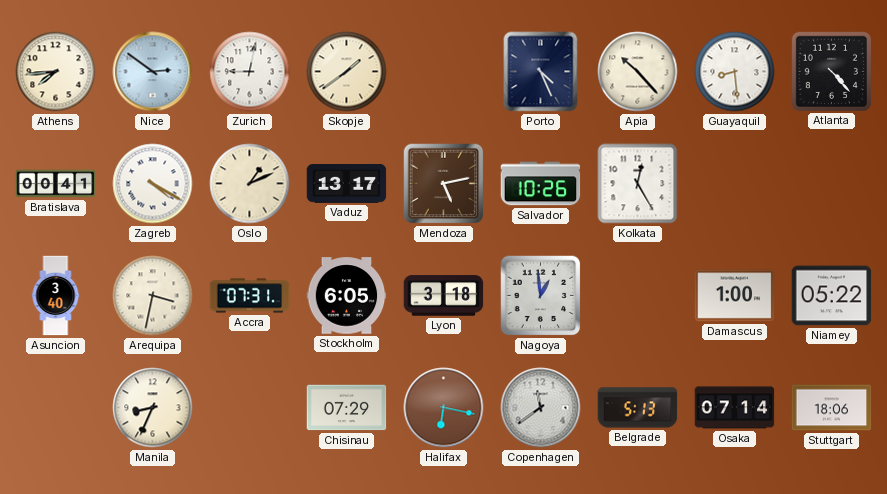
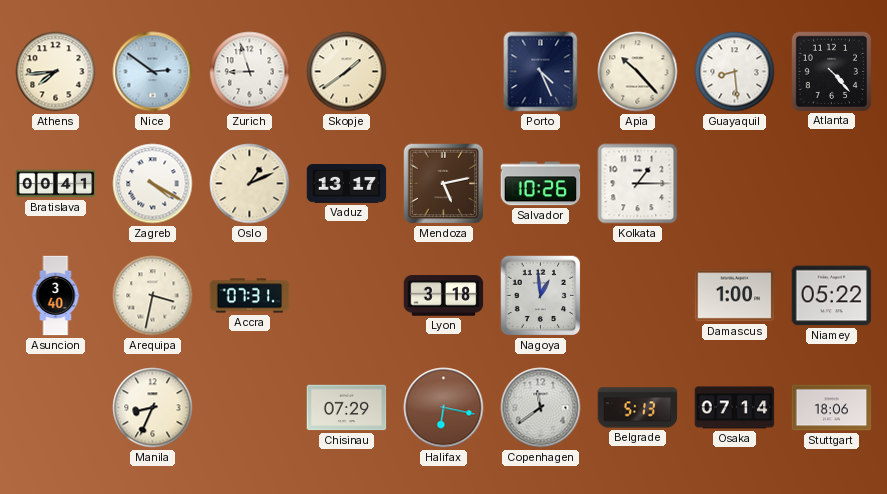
Zurich: 9:02 -> 8:57 (250, 72)
Kolkata: 12:25 -> 1:15 (638, 184)
Stockholm: 6:05 -> none (347, 296)
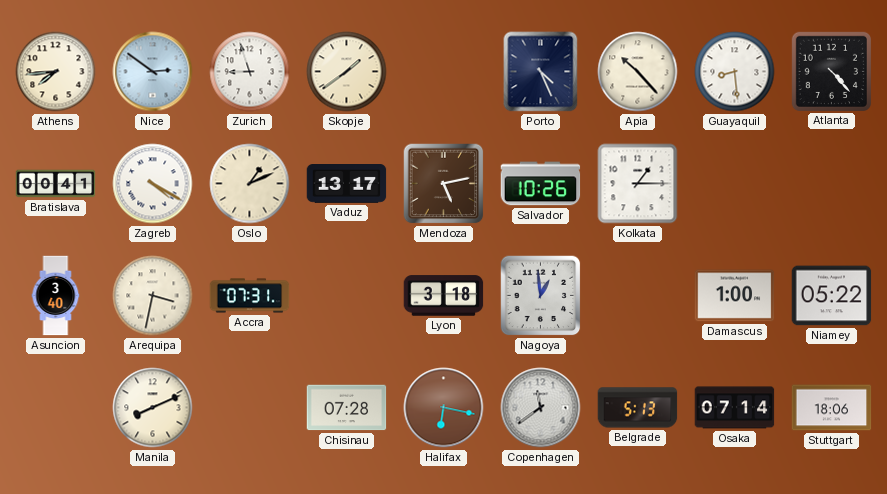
Manila: 8:34 -> 8:11 (153, 408)
Chisinau: 07:29 -> 07:28 (347, 408)
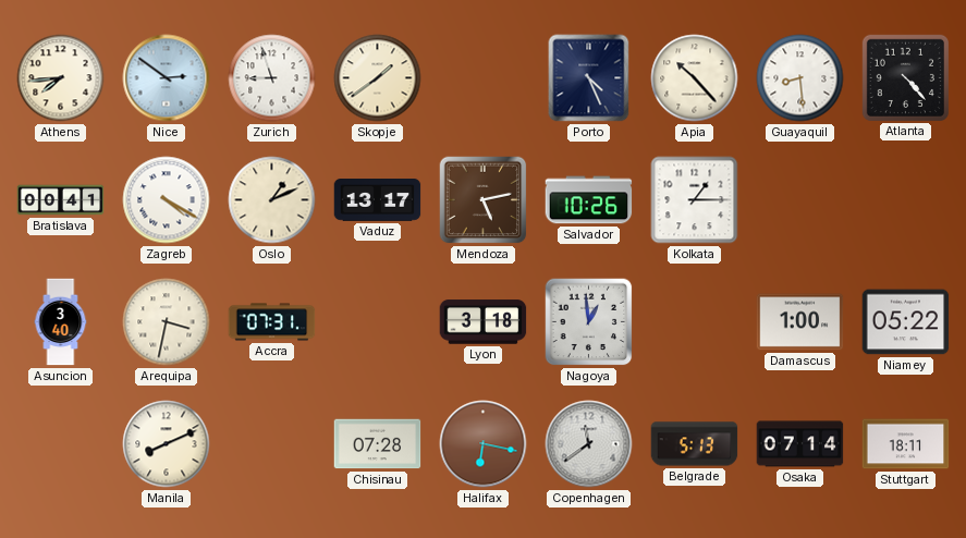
Stuttgart: 18:06 -> 18:11 (906, 444)
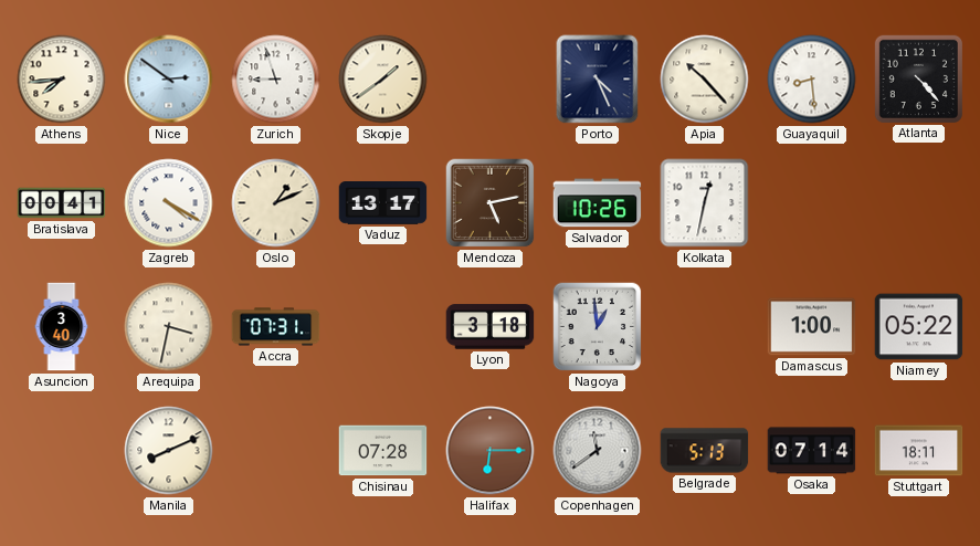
Kolkata: 1:15 -> 12:32 (705, 203)
Halifax: 6:17 -> 6:15 (491, 451)
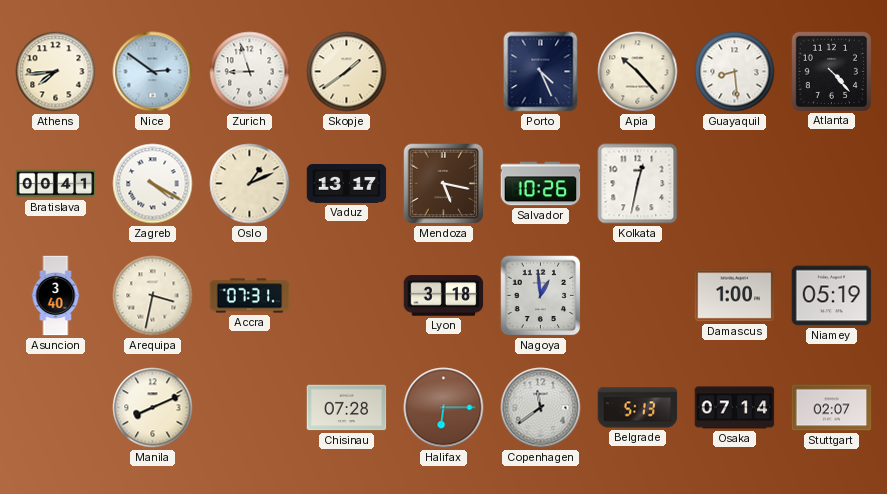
Mendoza: 5:13 -> 5:17 (444, 184)
Niamey: 05:22 -> 05:19 (832, 296)
Stuttgart: 18:11 -> 02:07 (832, 408)
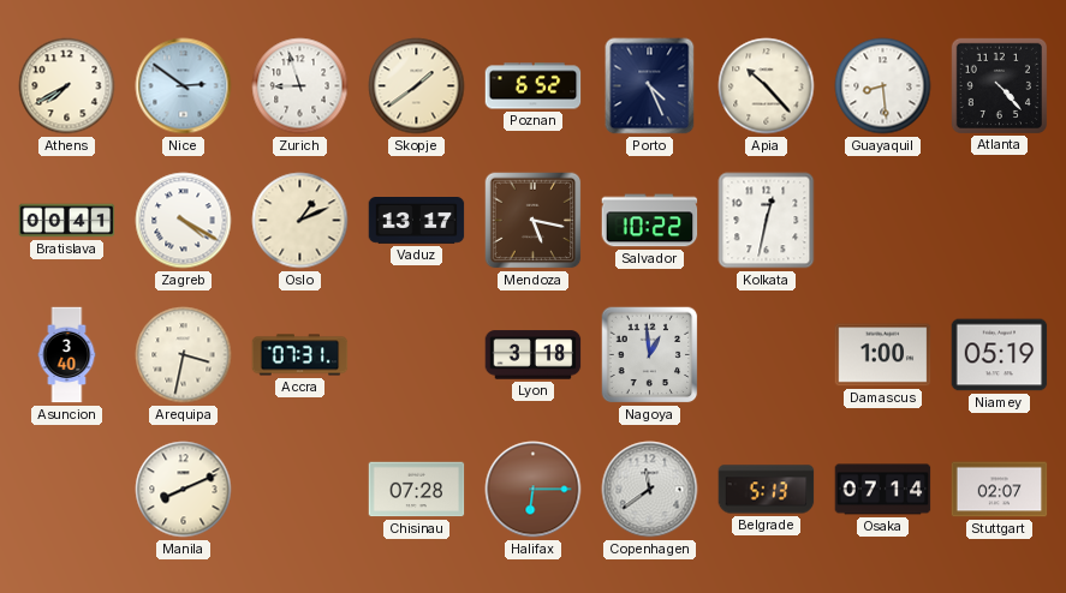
Athens: 7:44 -> 7:40 (67, 86)
Poznan: none -> 6:52 (534, 86)
Salvador: 10:26 -> 10:22 (650, 221)
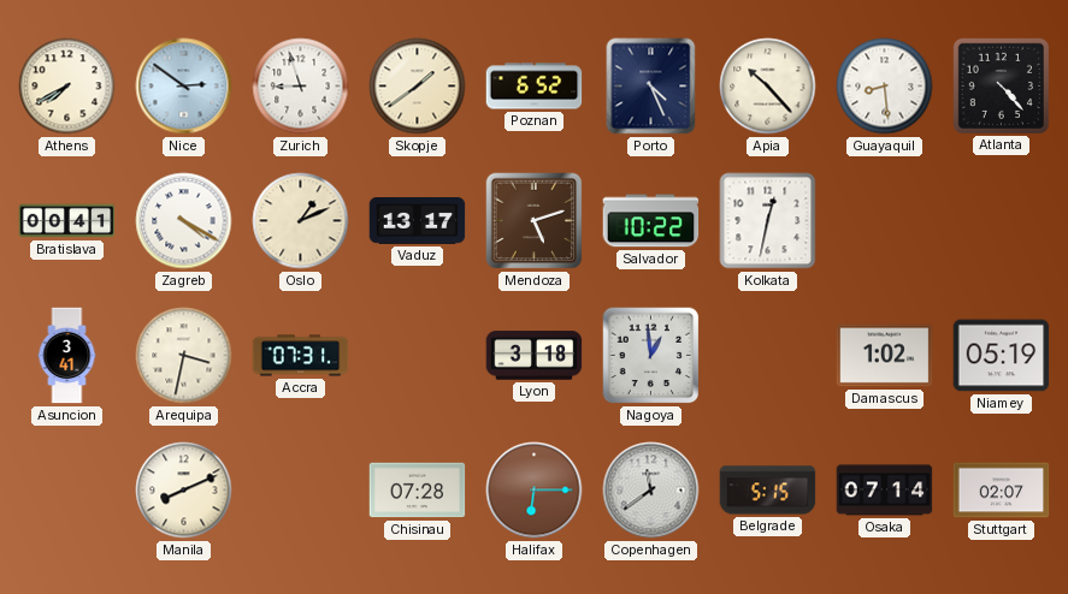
Mendoza: 5:17 -> 5:12 (535, 221)
Asuncion: 3:40 -> 3:41 (67, 356)
Damascus: 1:00 -> 1:02 (885, 356)
Belgrade: 5:13 -> 5:15 (768, 491)
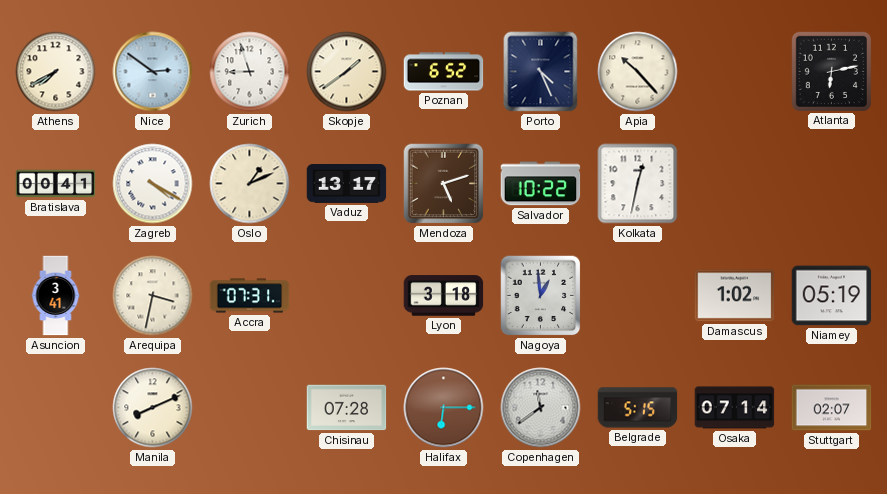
Guayaquil: 8:29 -> none (885, 87)
Atlanta: 4:23 -> 6:13 (831, 71)
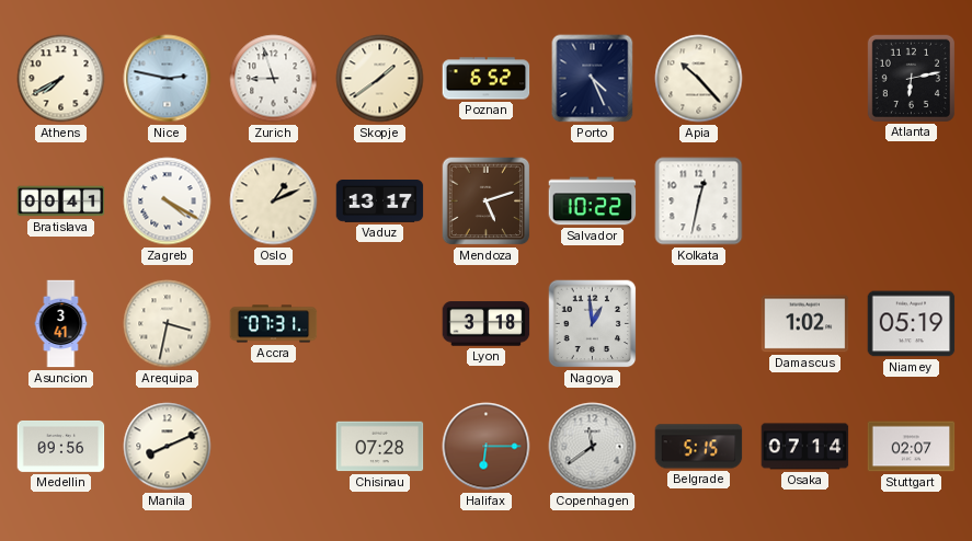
Nice: 2:51 -> 2:47 (168, 79)
Medellin: none -> 09:56 (61, 446)
